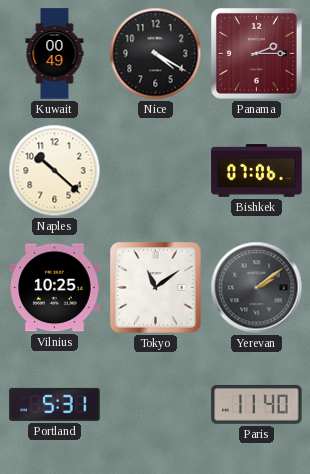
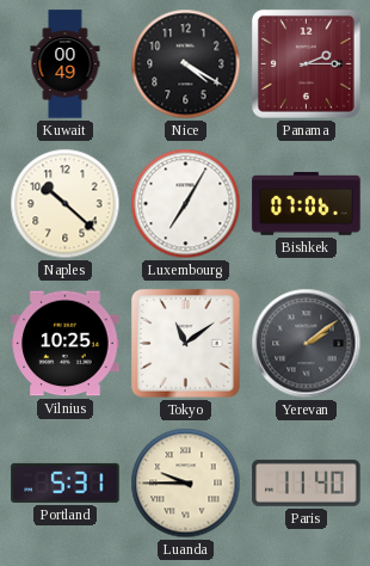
Luxembourg: none -> 7:05 (186, 204)
Luanda: none -> 9:45 (186, 484)
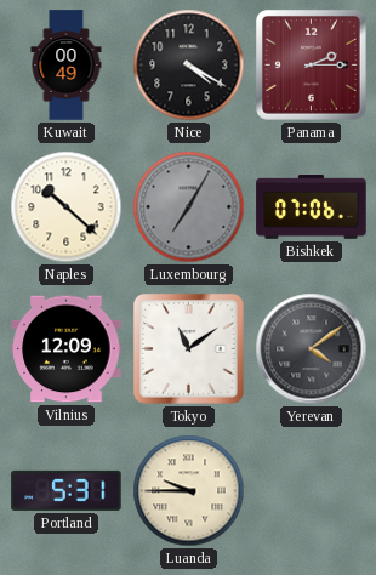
Luxembourg dial: white -> grey (189, 207)
Vilnius: 10:25 -> 12:09 (67, 349)
Yerevan: 2:09 -> 4:09 (312, 349)
Paris: 11:40 -> none (307, 482)
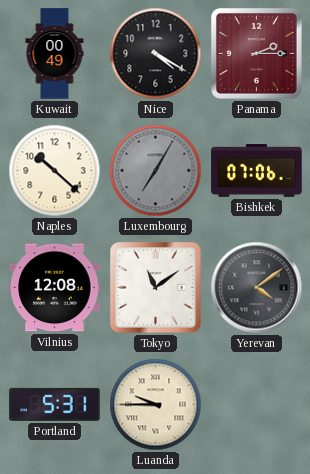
Vilnius: 12:09 -> 12:08 (55, 288)
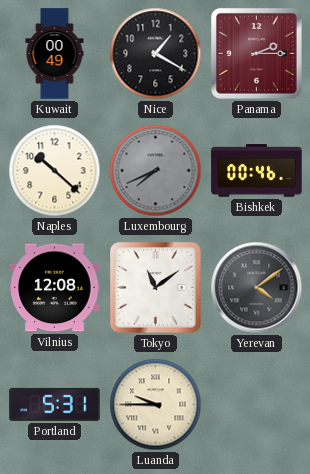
Nice: 4:20 -> 1:20 (156, 54)
Luxembourg: 7:05 -> 7:41 (156, 171)
Bishkek: 07:06 -> 00:46 (257, 171)
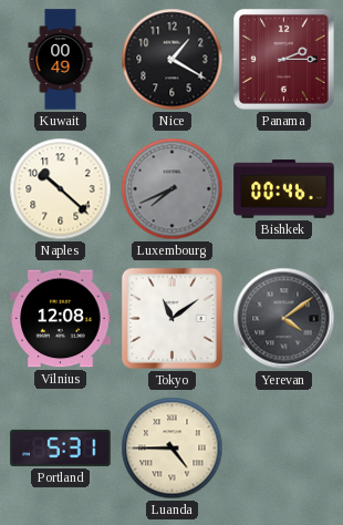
Luanda: 9:45 -> 4:45 (173, 449)
